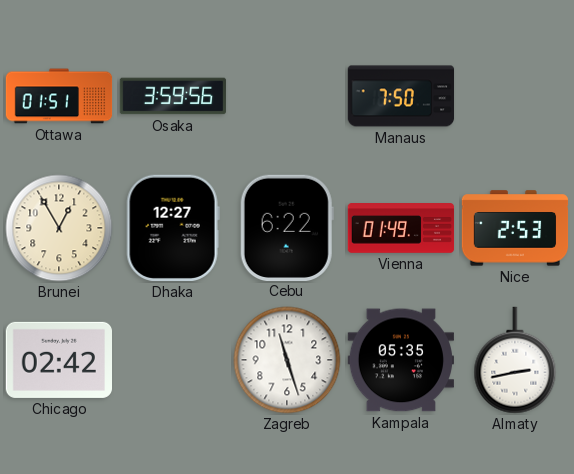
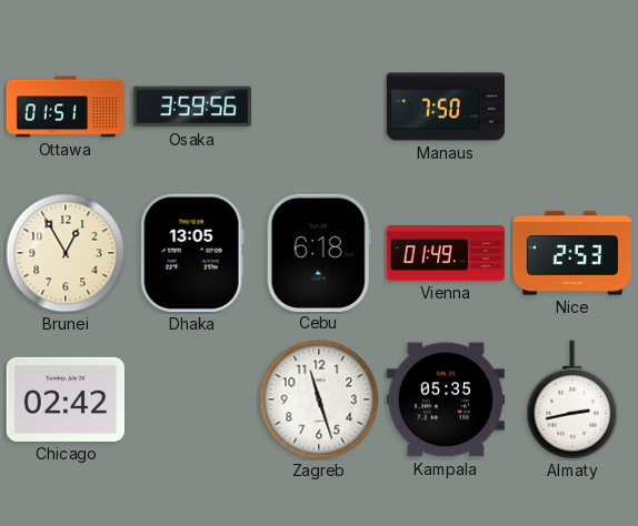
Dhaka: 12:27 -> 13:05 (192, 253)
Cebu: 6:22 -> 6:18 (319, 252)
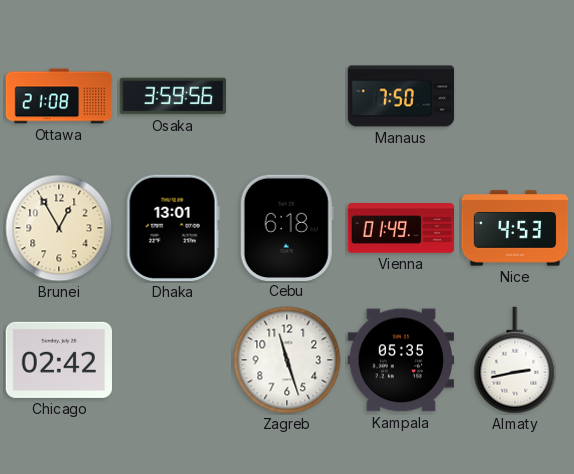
Ottawa: 01:51 -> 21:08 (59, 96)
Dhaka: 13:05 -> 13:01 (173, 228)
Nice: 2:53 -> 4:53 (515, 228)
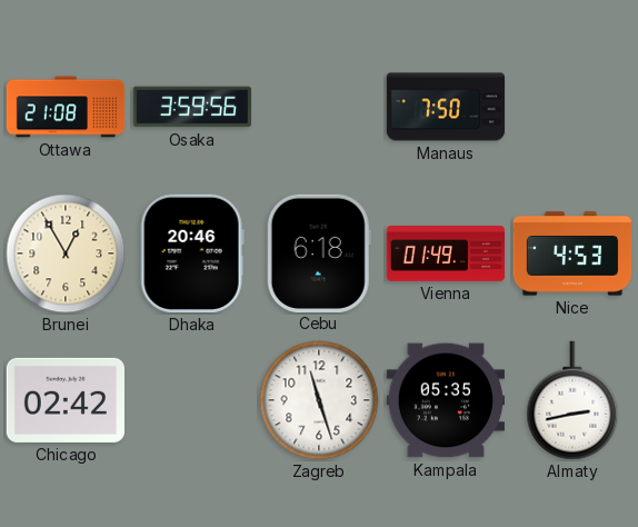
Dhaka: 13:01 -> 20:46 (192, 253)
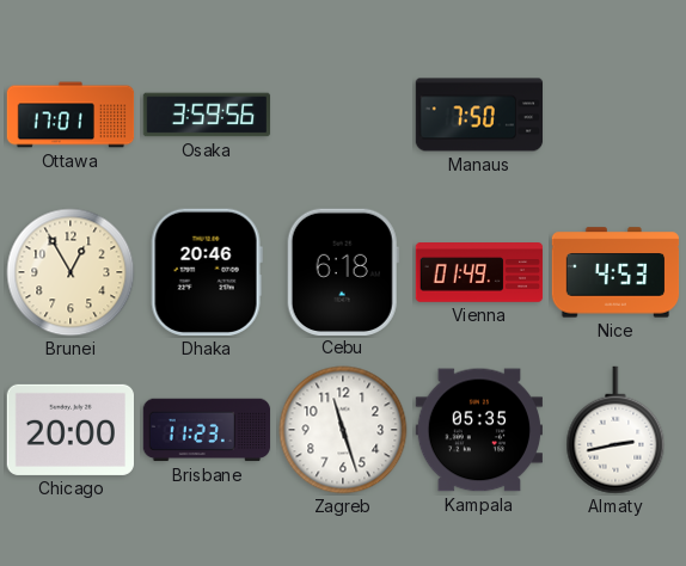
Ottawa: 21:08 -> 17:01 (71, 115)
Chicago: 02:42 -> 20:00 (69, 430)
Brisbane: none -> 11:23 (207, 430)
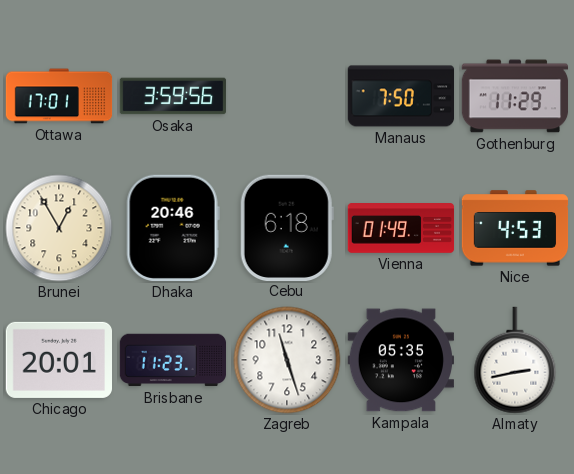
Gothenburg: none -> 11:29 (515, 96)
Chicago: 20:00 -> 20:01 (58, 360)
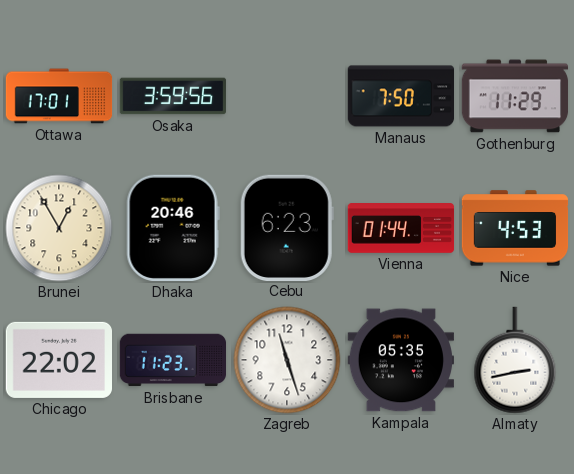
Cebu: 6:18 -> 6:23 (287, 227)
Vienna: 01:49 -> 01:44 (401, 229)
Chicago: 20:01 -> 22:02 (58, 360)
